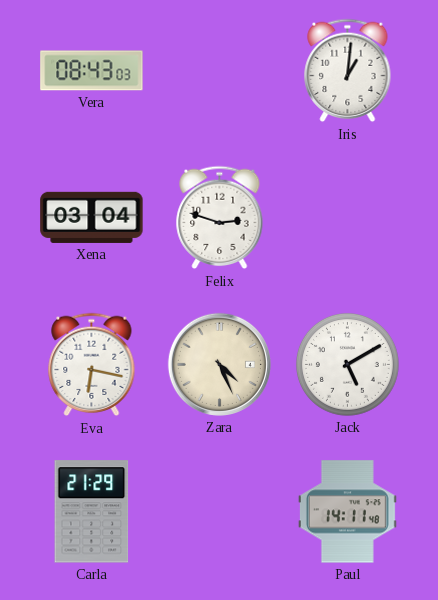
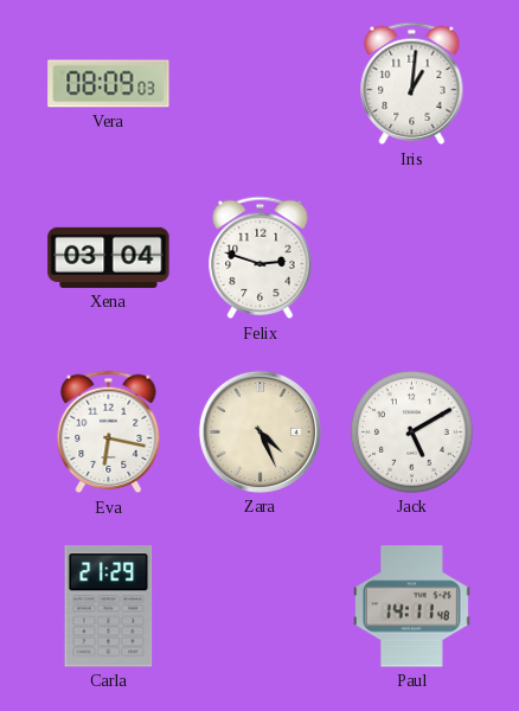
Vera: 08:43 -> 08:09 (109, 84)
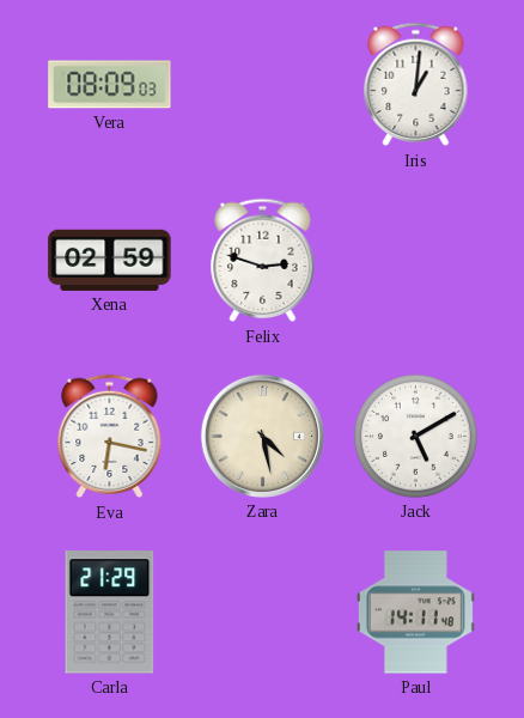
Xena: 03:04 -> 02:59 (110, 260)
Zara: 4:26 -> 4:28 (262, 436)
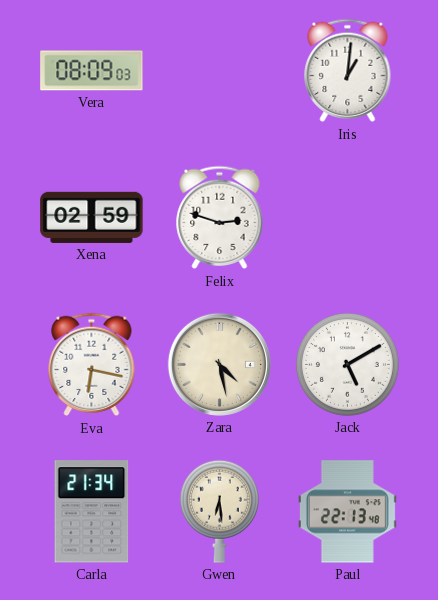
Carla: 21:29 -> 21:34 (92, 512)
Gwen: none -> 6:29 (219, 511)
Paul: 14:11 -> 22:13 (347, 512)
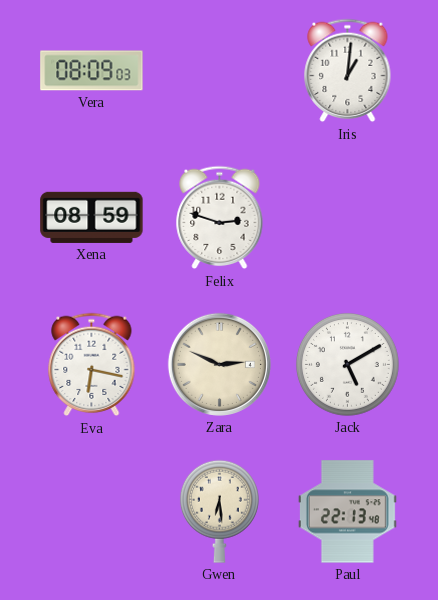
Xena: 02:59 -> 08:59 (92, 217)
Zara: 4:28 -> 2:49 (219, 364)
Carla: 21:34 -> none (92, 512)
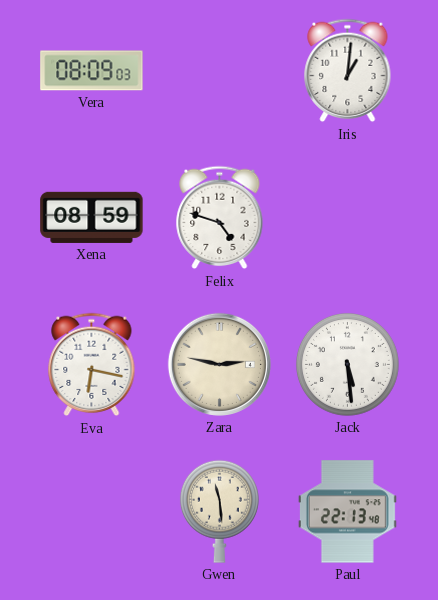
Felix: 2:48 -> 4:48 (220, 218)
Zara: 2:49 -> 2:47 (219, 364)
Jack: 5:10 -> 5:29 (347, 364)
Gwen: 6:29 -> 11:29 (219, 511)
